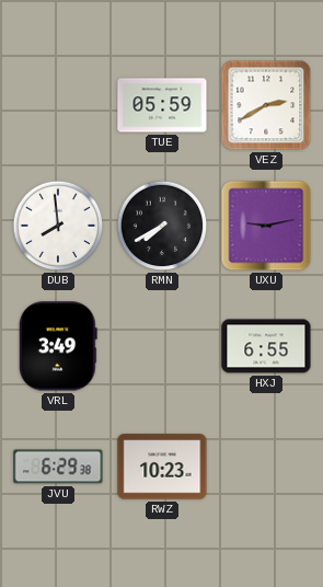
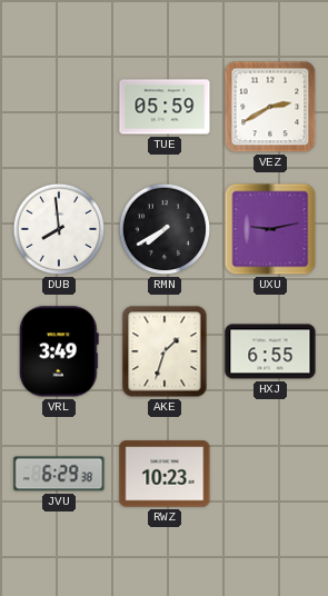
AKE: none -> 1:33 (165, 351)
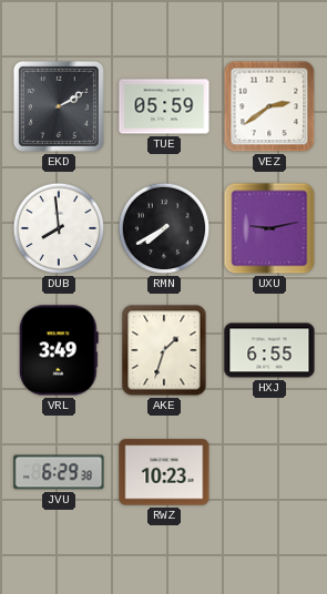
EKD: none -> 2:10 (59, 106)
VEZ: 2:40 -> 2:39 (269, 106)
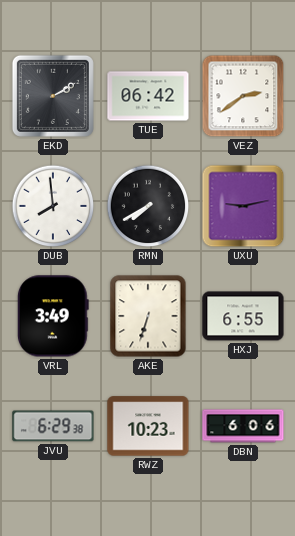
TUE: 05:59 -> 06:42 (148, 96)
AKE: 1:33 -> 6:33 (148, 316)
DBN: none -> 6:06 (243, 426)
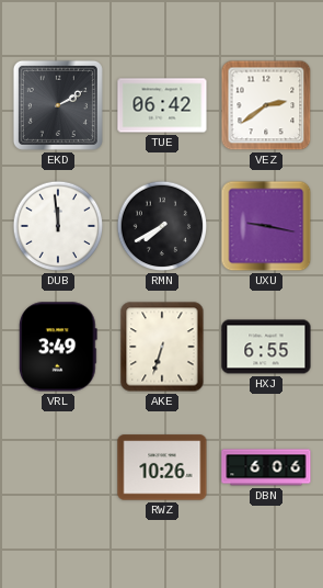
DUB: 7:59 -> 11:59 (58, 226)
UXU: 9:13 -> 9:17 (266, 226)
JVU: 6:29 -> none (53, 426)
RWZ: 10:23 -> 10:26 (162, 467)
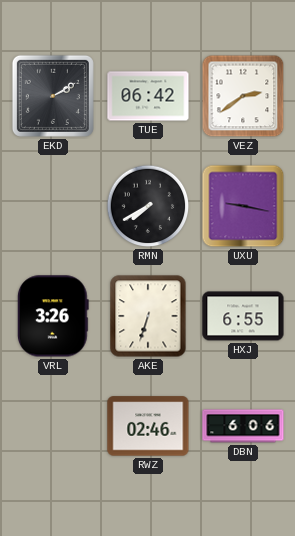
DUB: 11:59 -> none (58, 226)
VRL: 3:49 -> 3:26 (53, 316)
RWZ: 10:26 -> 02:46 (148, 426)
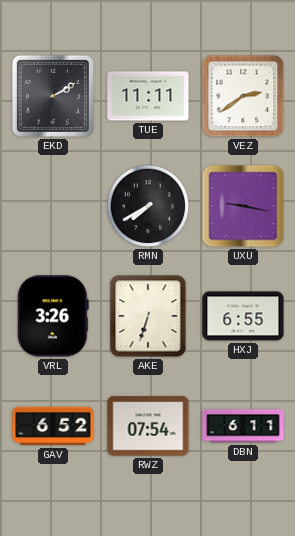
TUE: 06:42 -> 11:11 (148, 96)
GAV: none -> 6:52 (53, 426)
RWZ: 02:46 -> 07:54 (148, 426)
DBN: 6:06 -> 6:11 (243, 426)
